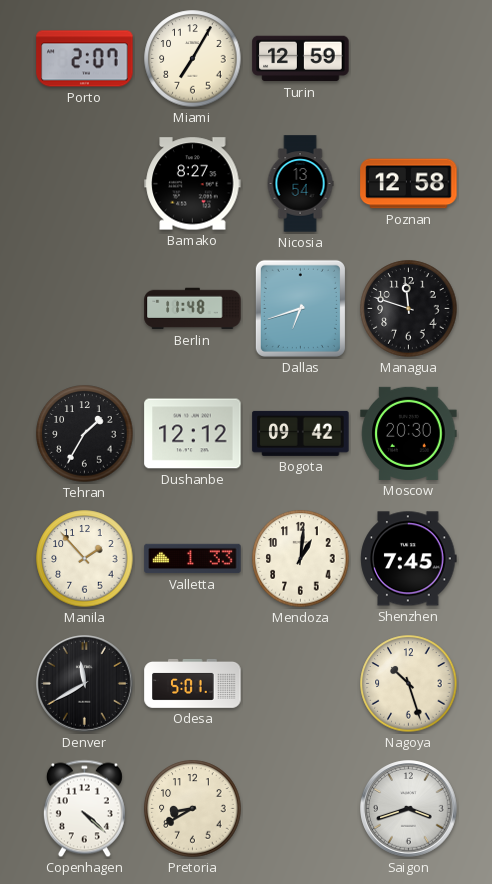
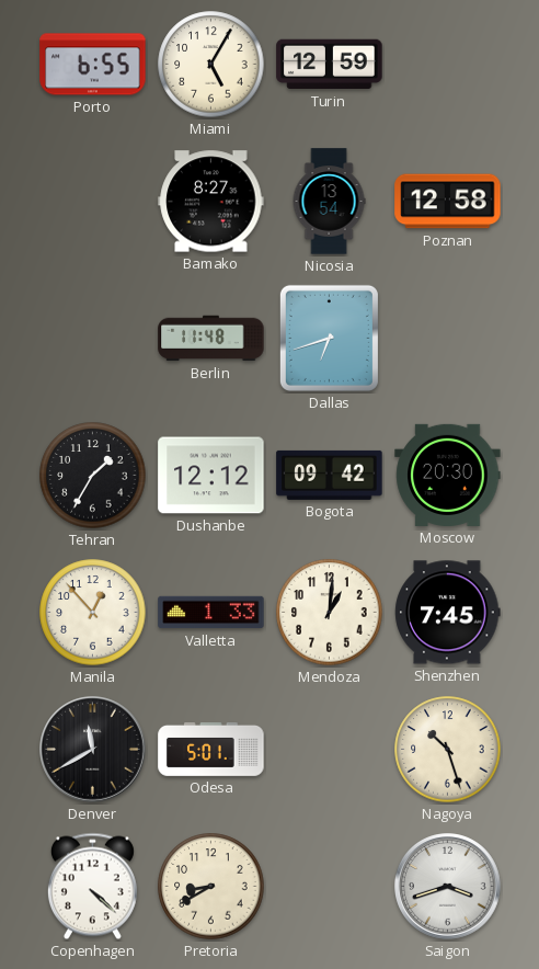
Porto: 2:07 -> 6:55 (93, 65)
Miami: 7:05 -> 5:05 (211, 65)
Managua: 11:48 -> none (409, 309)
Manila: 1:53 -> 12:53 (93, 613)
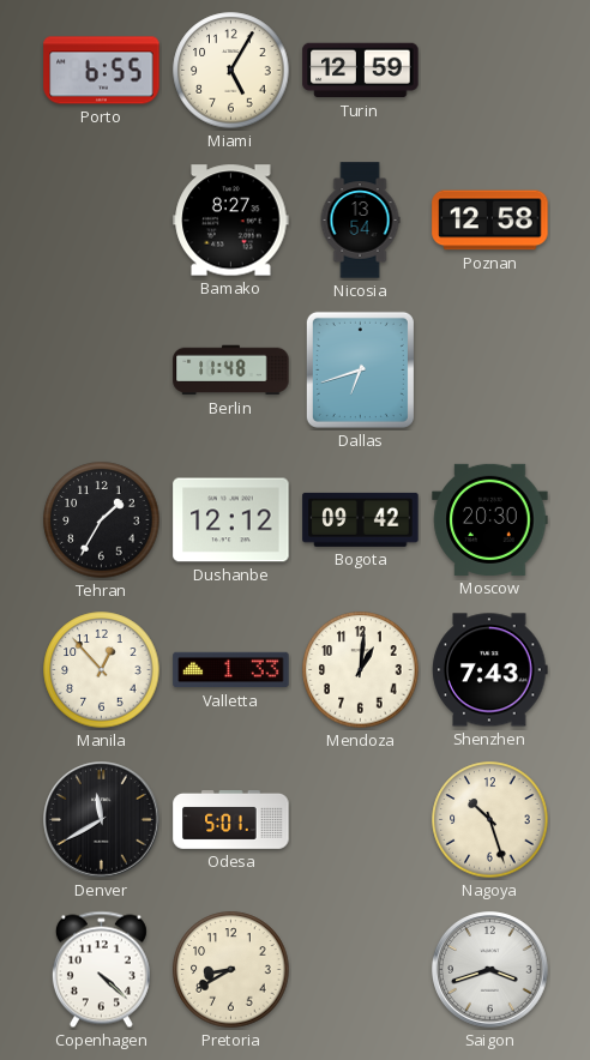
Shenzhen: 7:45 -> 7:43 (490, 670)
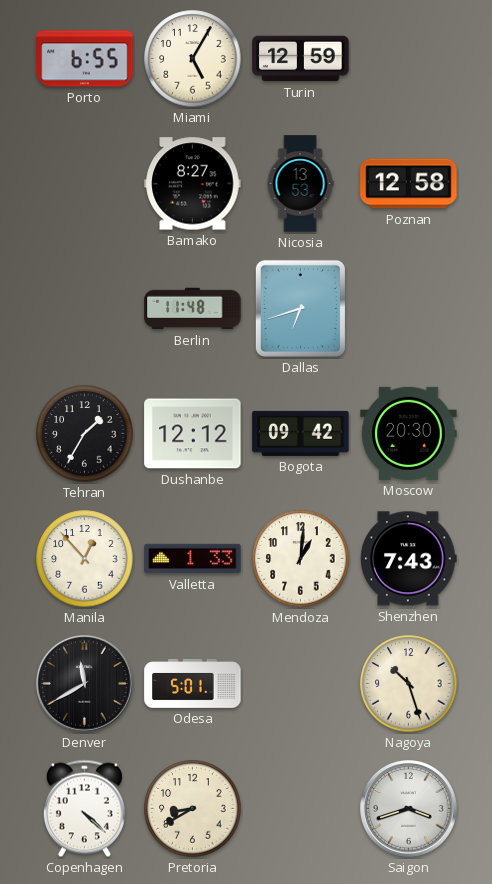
Nicosia: 13:54 -> 13:53 (300, 184)
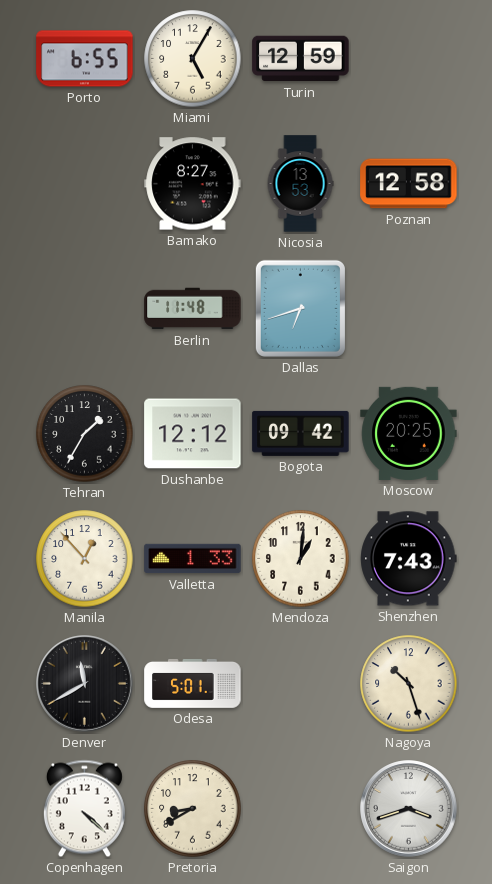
Moscow: 20:30 -> 20:25 (409, 433)
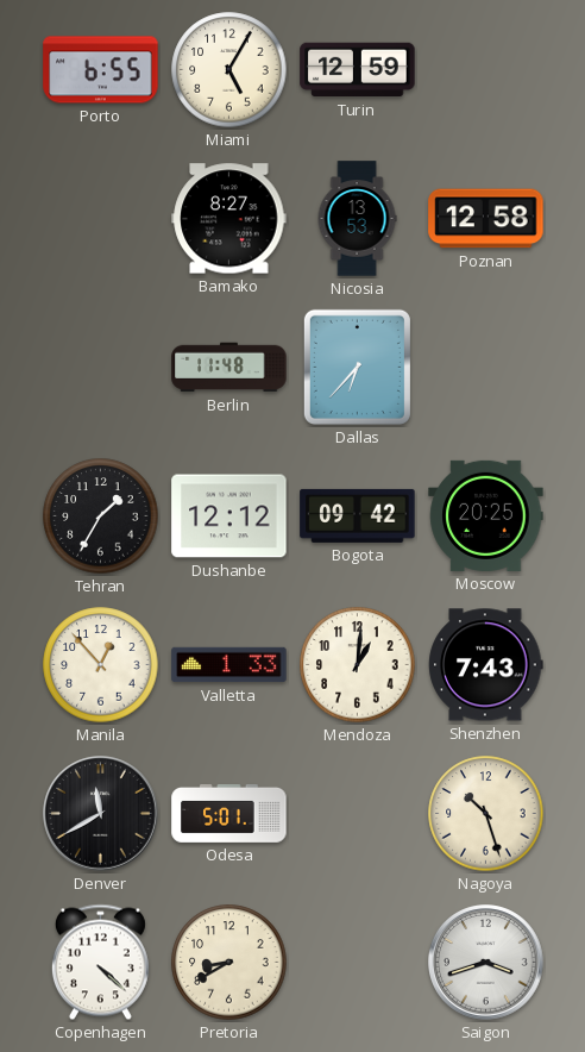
Dallas: 6:42 -> 6:37 (357, 367)
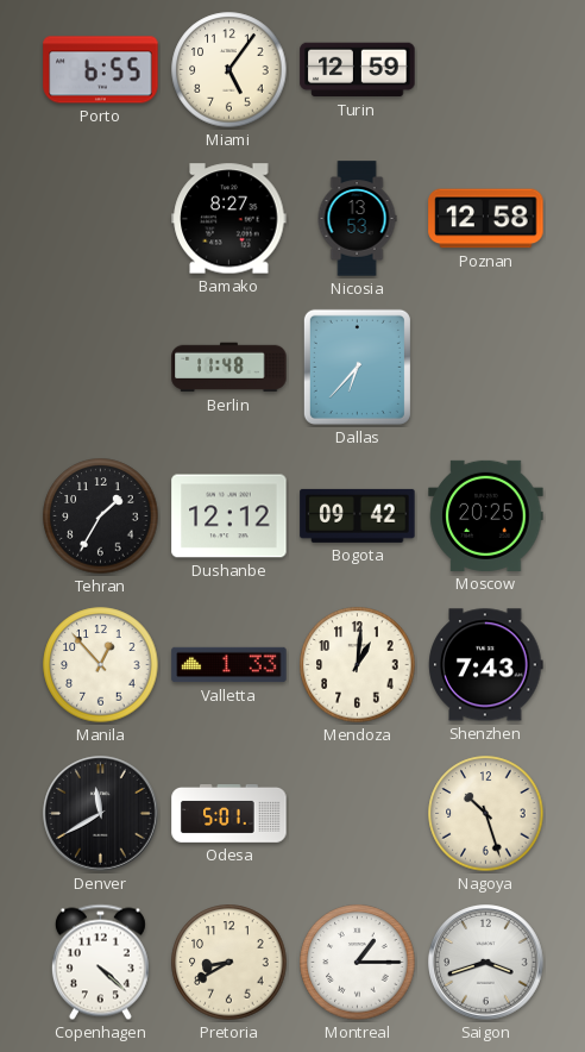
Miami: 5:05 -> 5:06 (229, 70)
Montreal: none -> 1:15 (358, 963)
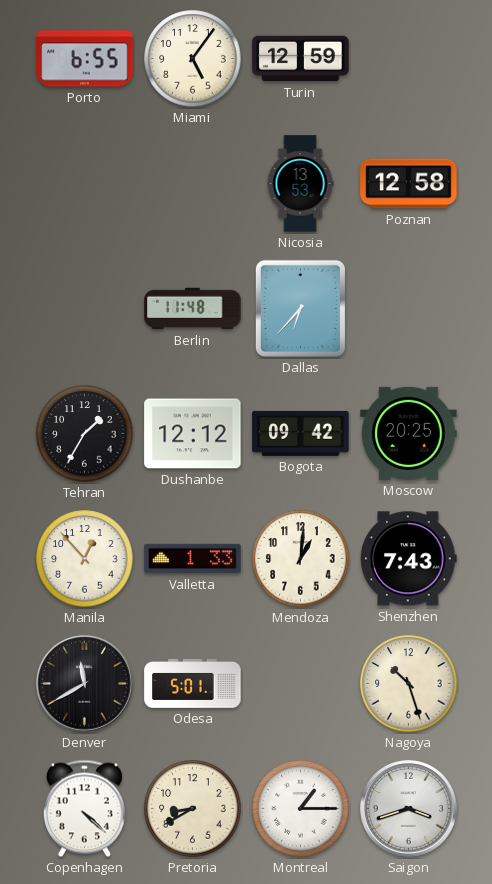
Bamako: 8:27 -> none (229, 219)
